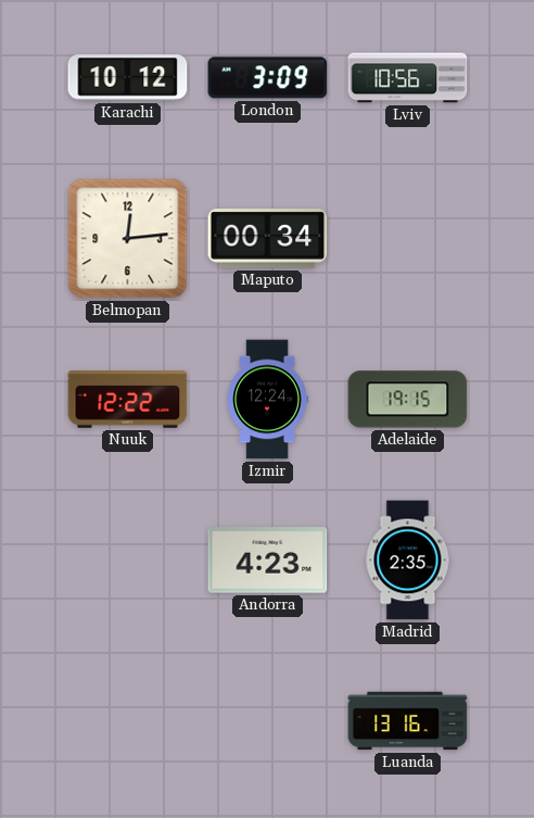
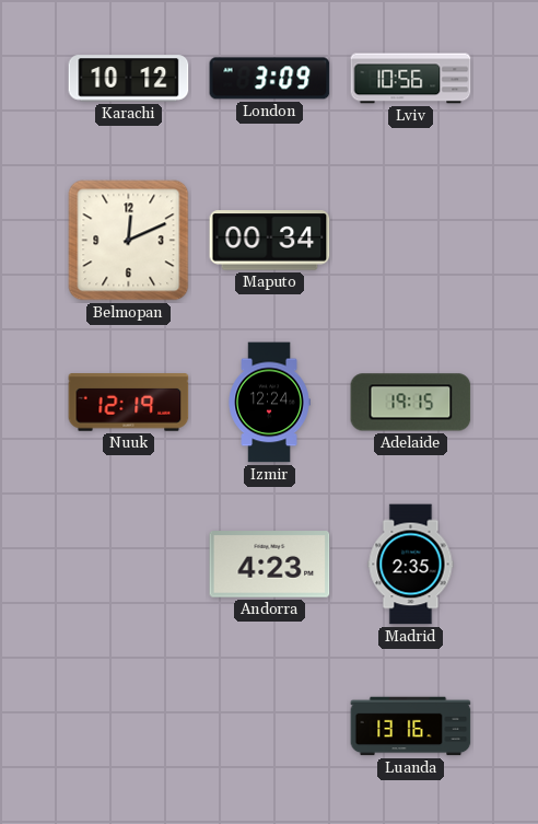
Belmopan: 12:14 -> 12:11 (129, 241)
Nuuk: 12:22 -> 12:19 (129, 403)
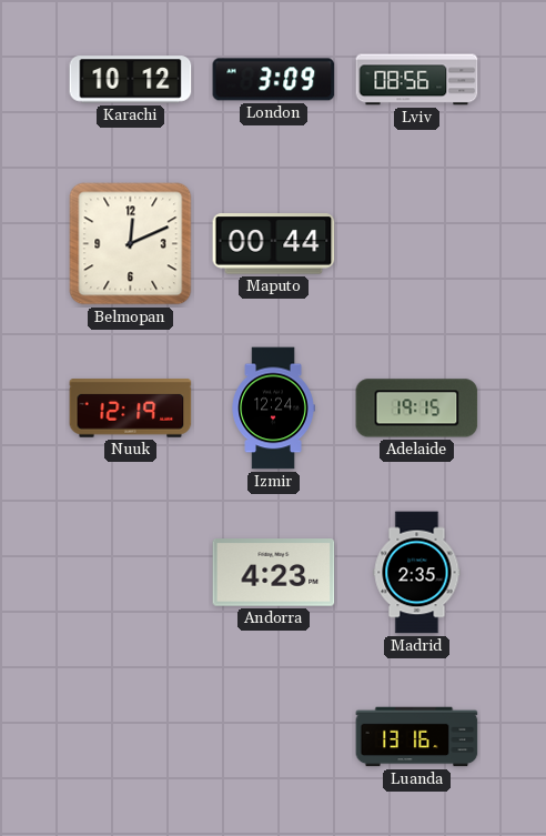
Lviv: 10:56 -> 08:56 (417, 80)
Maputo: 00:34 -> 00:44 (274, 244)
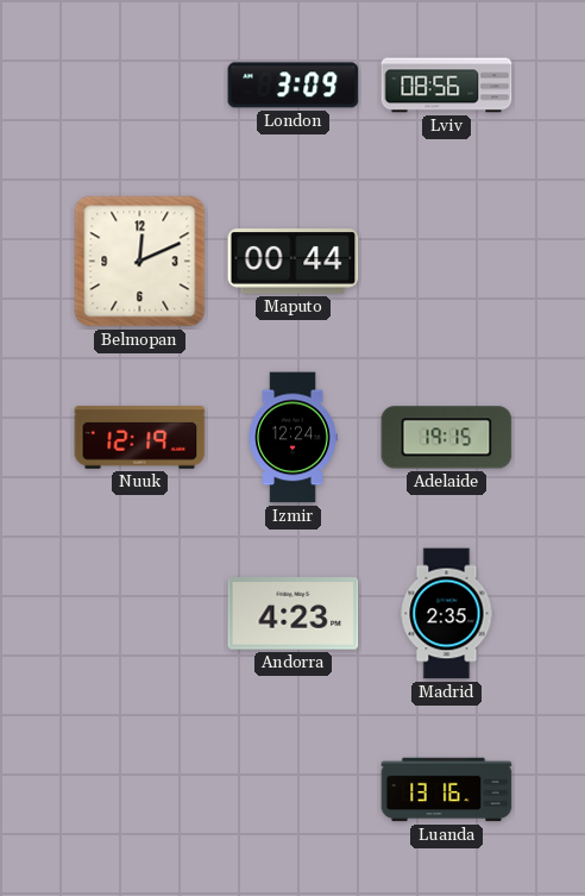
Karachi: 10:12 -> none (131, 80)
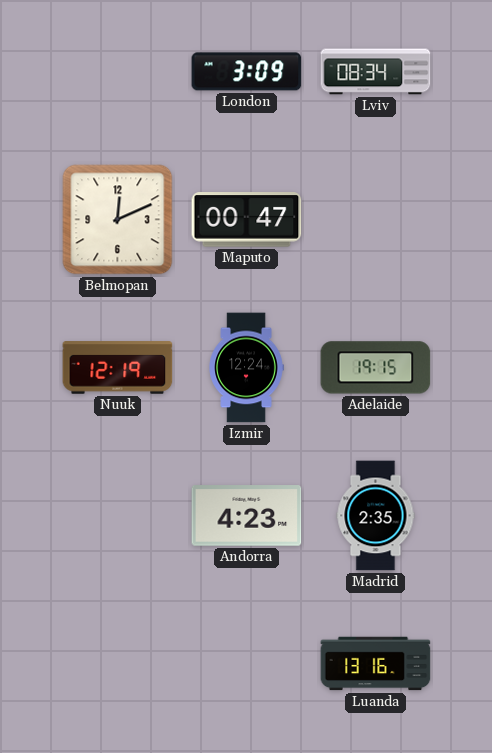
Lviv: 08:56 -> 08:34 (376, 72)
Maputo: 00:44 -> 00:47 (247, 220)
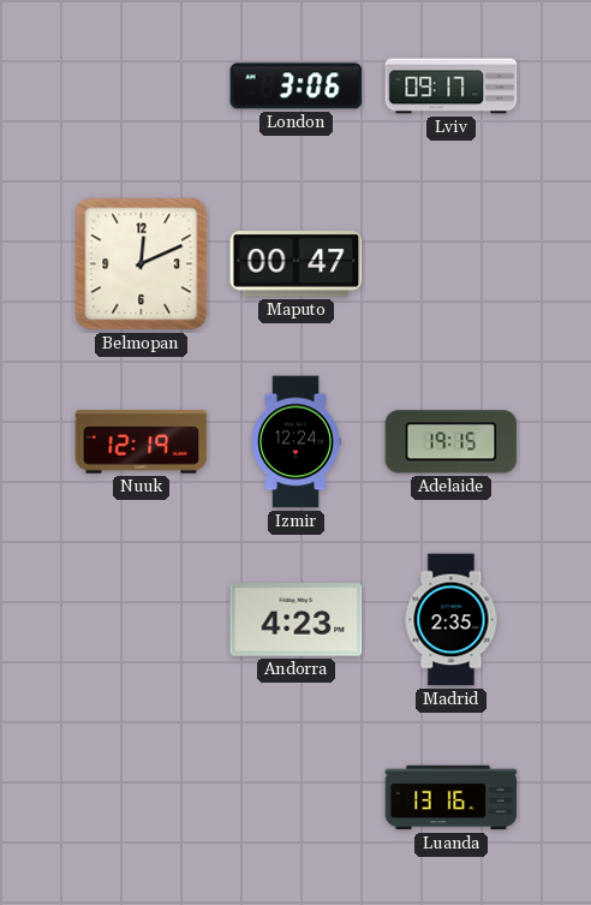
London: 3:09 -> 3:06 (297, 87)
Lviv: 08:34 -> 09:17 (452, 87)
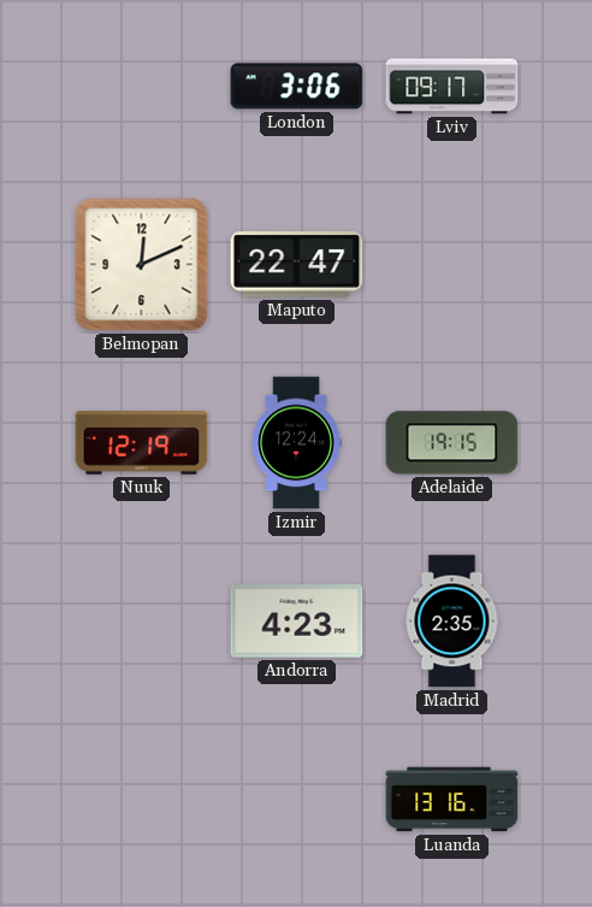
Maputo: 00:47 -> 22:47 (297, 265)
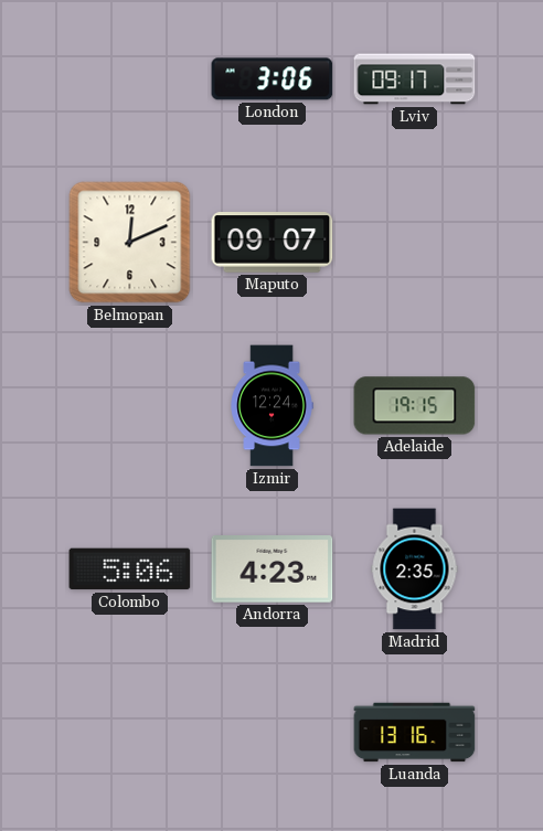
Maputo: 22:47 -> 09:07 (273, 243)
Nuuk: 12:19 -> none (142, 443)
Colombo: none -> 5:06 (130, 569)
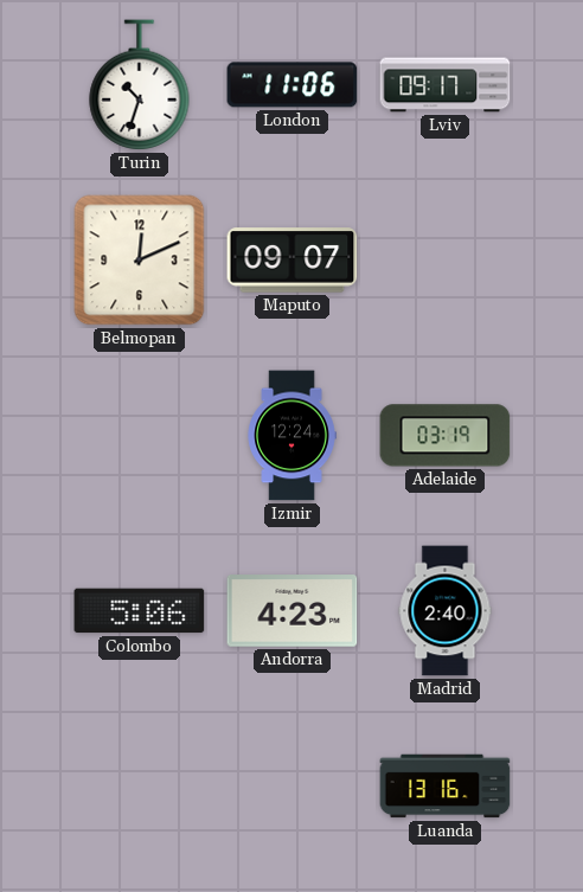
Turin: none -> 10:33 (140, 85)
London: 3:06 -> 11:06 (293, 85)
Adelaide: 19:15 -> 03:19 (446, 436)
Madrid: 2:35 -> 2:40 (446, 611)
